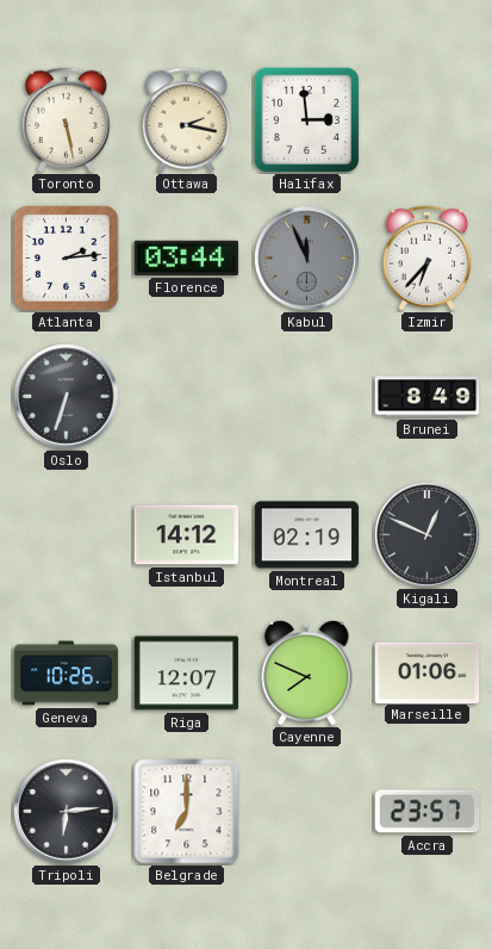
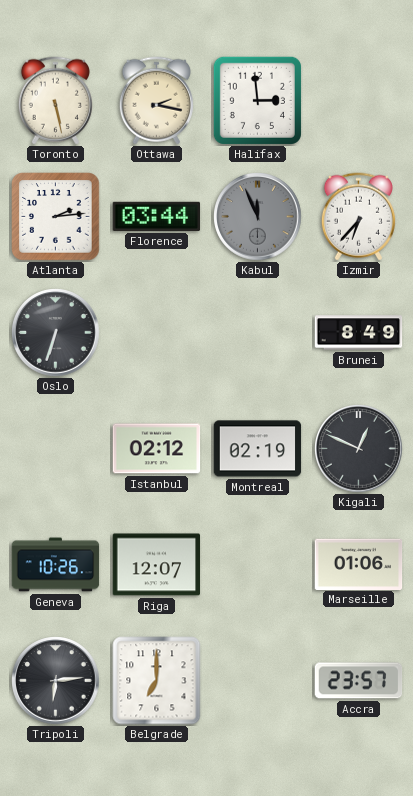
Istanbul: 14:12 -> 02:12 (157, 449)
Cayenne: 7:49 -> none (307, 672)
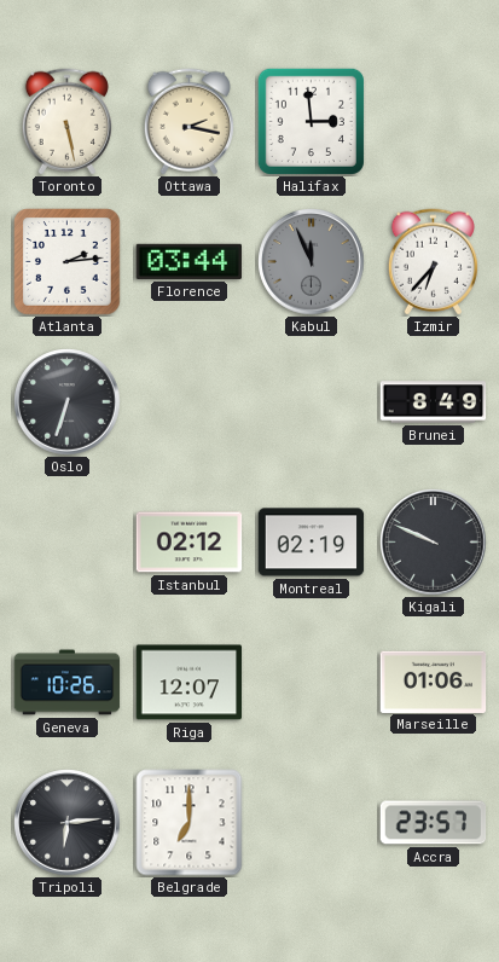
Kigali: 12:49 -> 9:49 (434, 543)
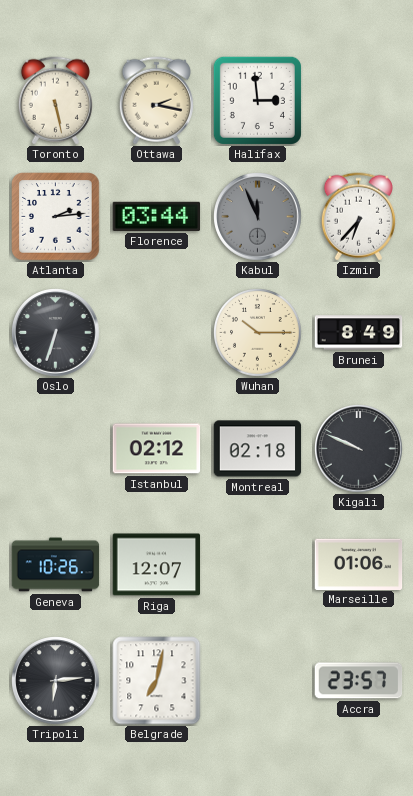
Wuhan: none -> 10:15 (258, 333)
Montreal: 02:19 -> 02:18 (258, 449)
Belgrade: 7:00 -> 7:02 (157, 681)
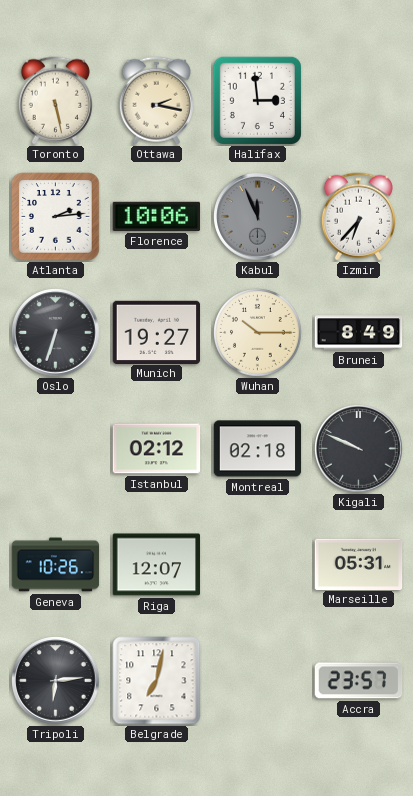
Florence: 03:44 -> 10:06 (157, 216)
Munich: none -> 19:27 (157, 332)
Marseille: 01:06 -> 05:31 (359, 564)
